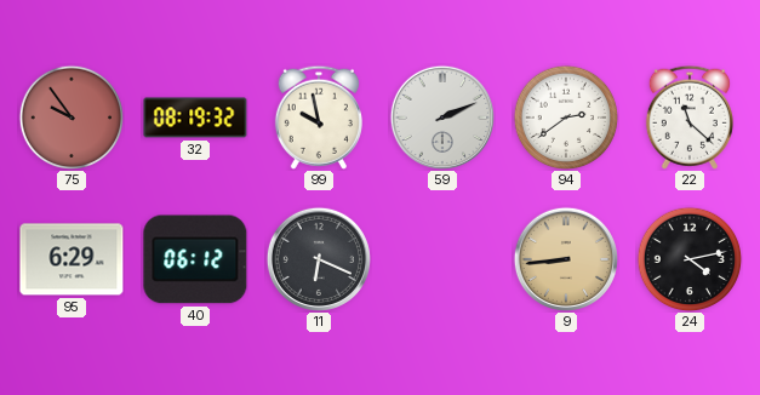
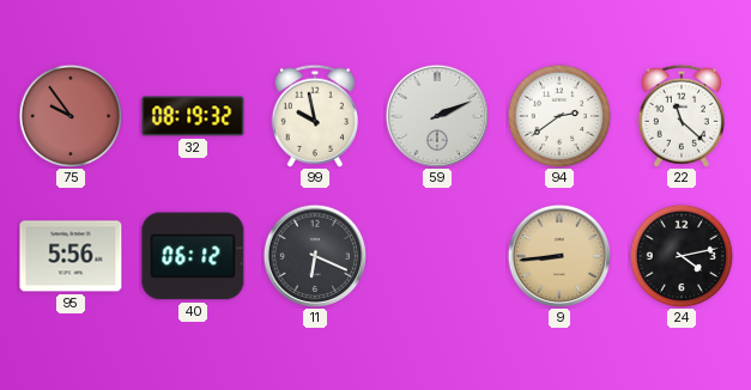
95: 6:29 -> 5:56 (71, 256)
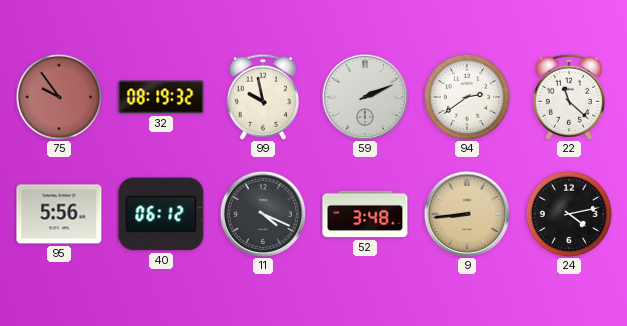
11: 6:19 -> 4:19 (263, 214)
52: none -> 3:48 (365, 214)
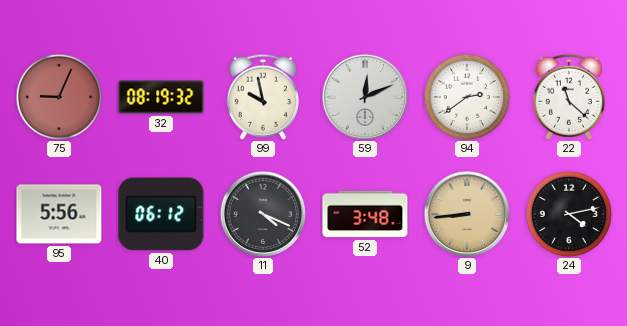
75: 9:54 -> 9:04 (59, 97)
59: 2:11 -> 12:11 (365, 97)
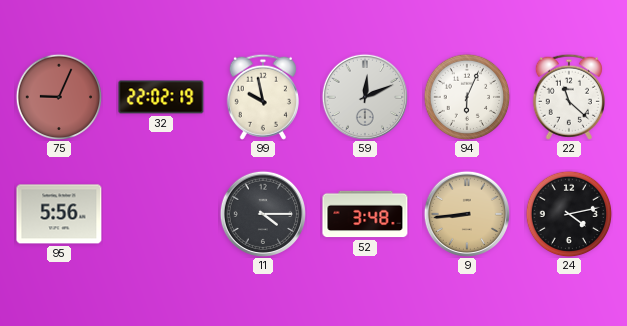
32: 08:19 -> 22:02 (161, 97)
94: 2:39 -> 6:04 (467, 97)
40: 06:12 -> none (161, 214)
11: 4:19 -> 4:15 (263, 214)
